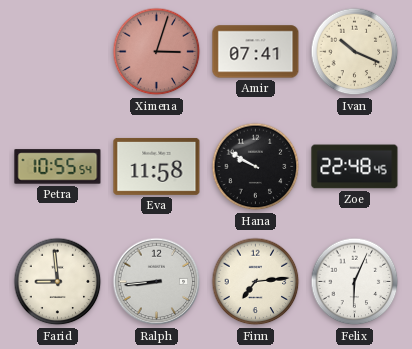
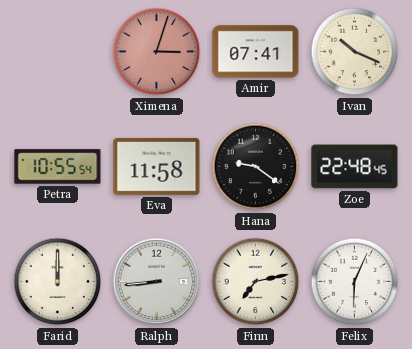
Hana: 9:50 -> 9:21 (256, 167)
Farid: 8:59 -> 12:00 (58, 282)
Finn: 7:14 -> 7:13 (256, 282)
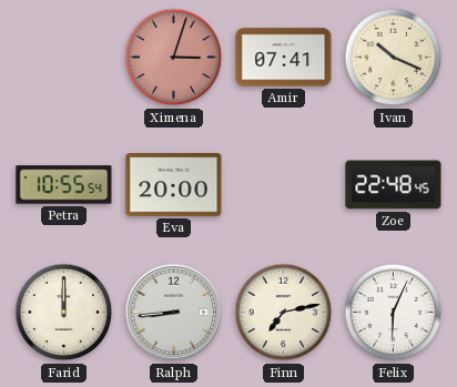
Eva: 11:58 -> 20:00 (174, 184)
Hana: 9:21 -> none (256, 167)
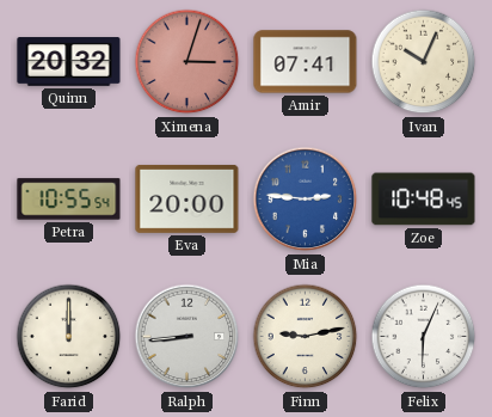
Quinn: none -> 20:32 (69, 62)
Ivan: 10:19 -> 10:04 (424, 62)
Mia: none -> 2:46 (306, 200)
Zoe: 22:48 -> 10:48 (424, 200)
Finn: 7:13 -> 9:13 (306, 337)
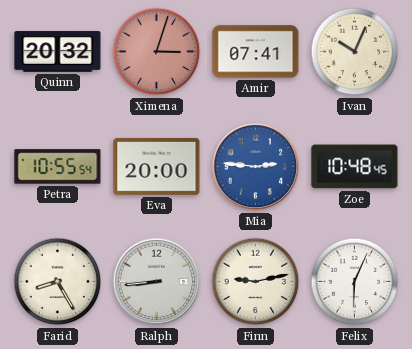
Farid: 12:00 -> 8:25 (58, 282)
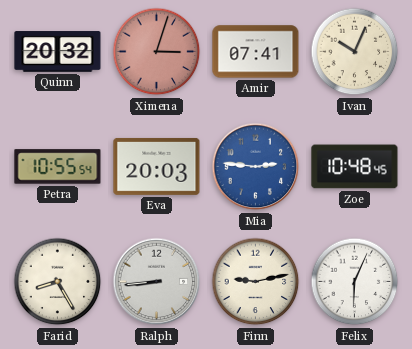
Eva: 20:00 -> 20:03 (157, 166)
